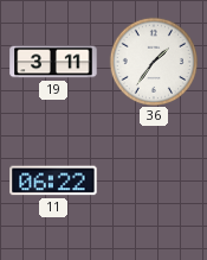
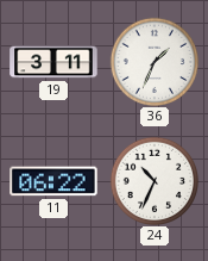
36: 1:36 -> 1:34 (153, 61)
24: none -> 10:34 (153, 180)
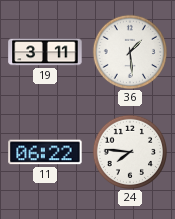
36: 1:34 -> 1:29 (129, 51)
24: 10:34 -> 7:46 (129, 151)
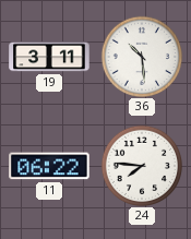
36: 1:29 -> 10:29 (141, 56)
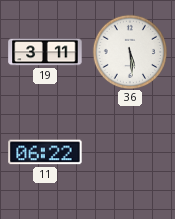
36: 10:29 -> 5:29 (129, 51)
24: 7:46 -> none (141, 165)
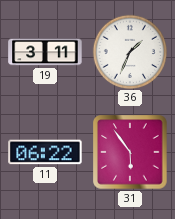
36: 5:29 -> 1:34 (129, 51)
31: none -> 5:54 (130, 152)
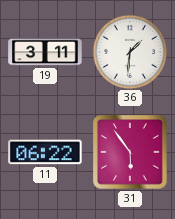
36: 1:34 -> 1:31 (129, 51)
